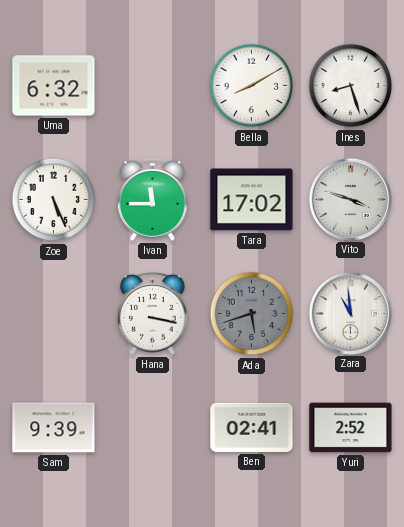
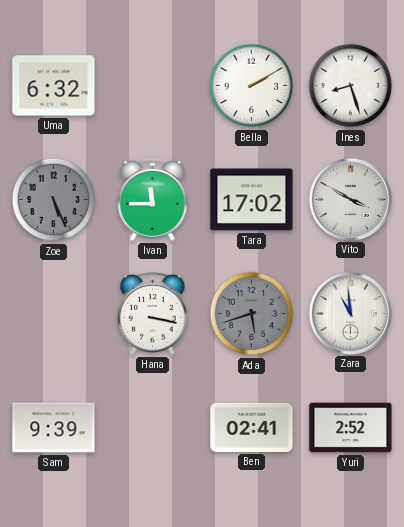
Bella: 8:10 -> 2:10 (252, 86)
Zoe dial: white -> grey (54, 200)
Vito: 3:48 -> 3:50 (350, 199)
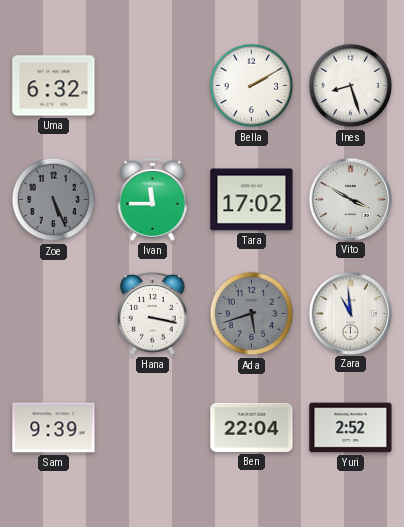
Ben: 02:41 -> 22:04 (252, 427)
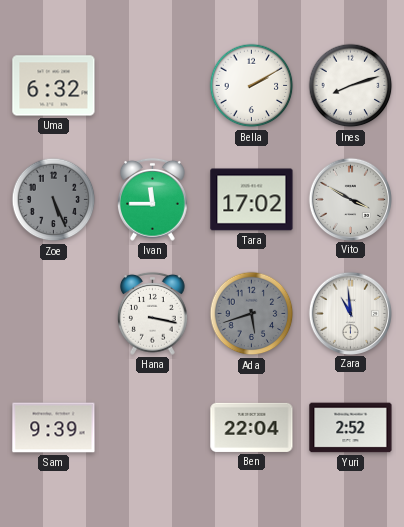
Ines: 8:27 -> 8:12 (351, 86)
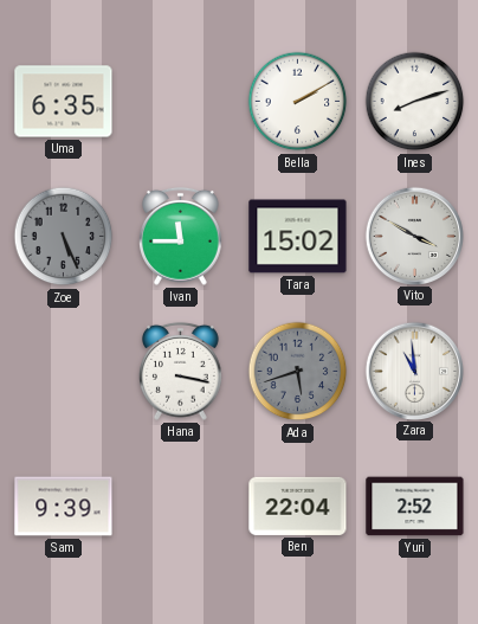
Uma: 6:32 -> 6:35 (64, 102)
Tara: 17:02 -> 15:02 (298, 237)
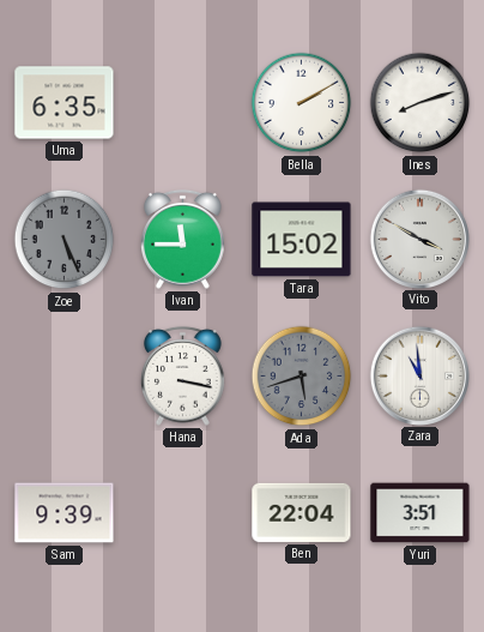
Yuri: 2:52 -> 3:51 (421, 513)
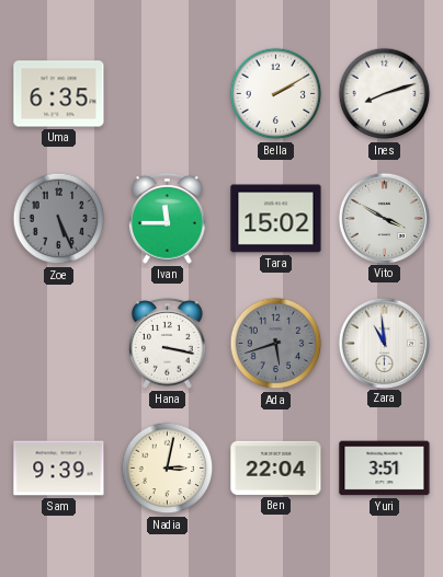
Nadia: none -> 3:02 (168, 469)
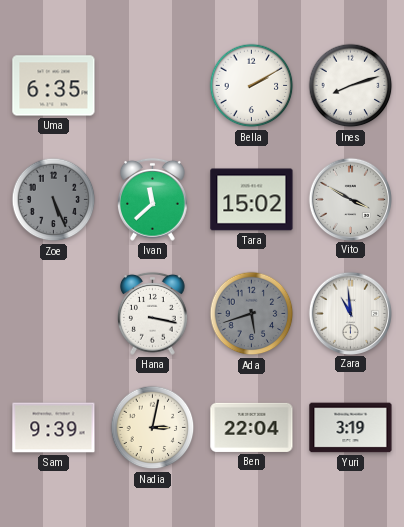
Ivan: 11:45 -> 11:38 (153, 199)
Yuri: 3:51 -> 3:19 (351, 428)
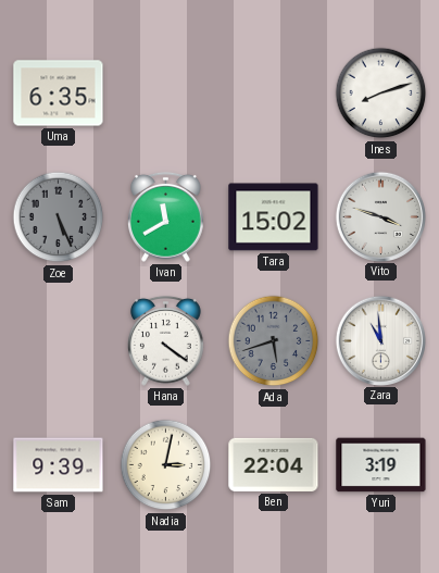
Bella: 2:10 -> none (252, 86)
Ivan: 11:38 -> 11:40 (166, 216)
Vito: 3:50 -> 3:48 (380, 216)
Hana: 3:17 -> 4:21 (166, 340)
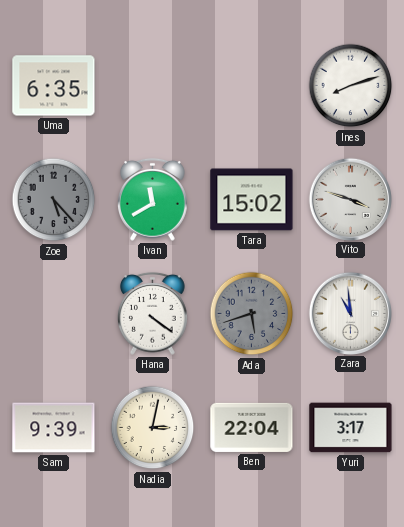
Zoe: 5:26 -> 5:23 (54, 200)
Yuri: 3:19 -> 3:17 (351, 428)
